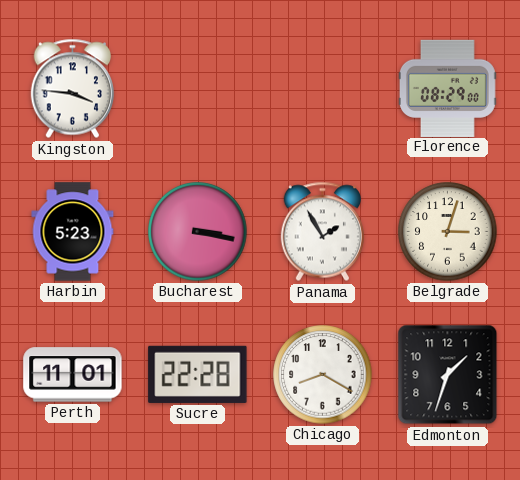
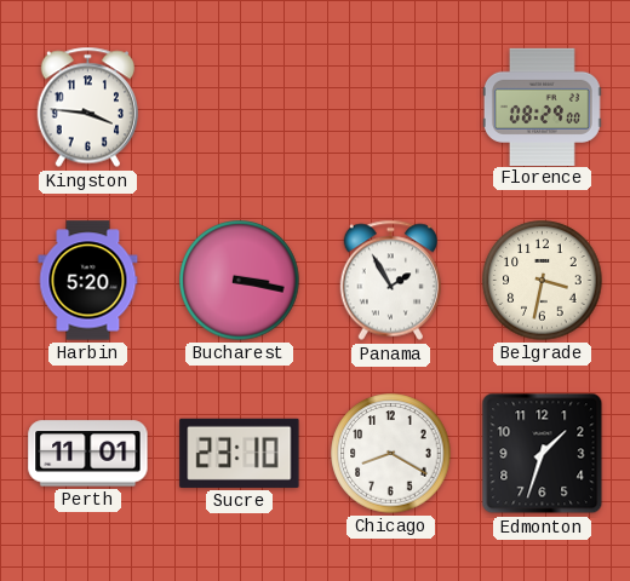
Harbin: 5:23 -> 5:20 (88, 281)
Belgrade: 3:03 -> 3:32 (543, 281)
Sucre: 22:28 -> 23:10 (240, 453)
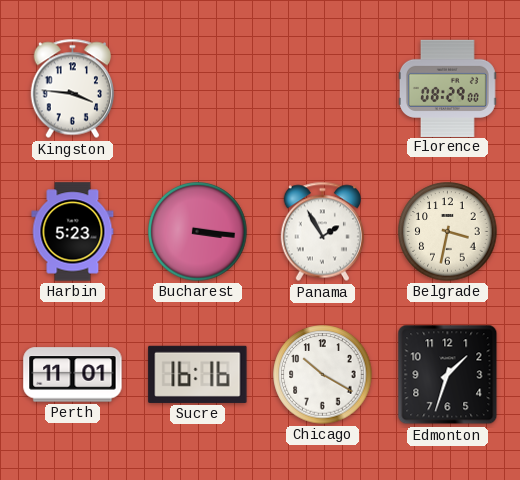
Harbin: 5:20 -> 5:23 (73, 232)
Bucharest: 3:17 -> 3:16 (198, 232)
Sucre: 23:10 -> 16:16 (198, 374)
Chicago: 8:20 -> 10:20 (323, 375)
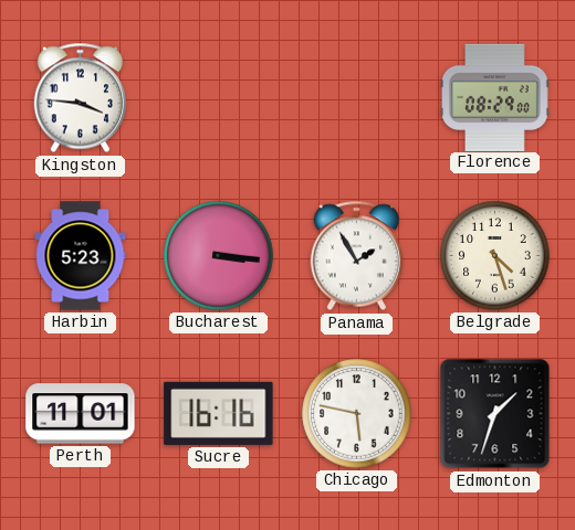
Belgrade: 3:32 -> 4:27 (495, 256)
Chicago: 10:20 -> 5:47 (357, 414)
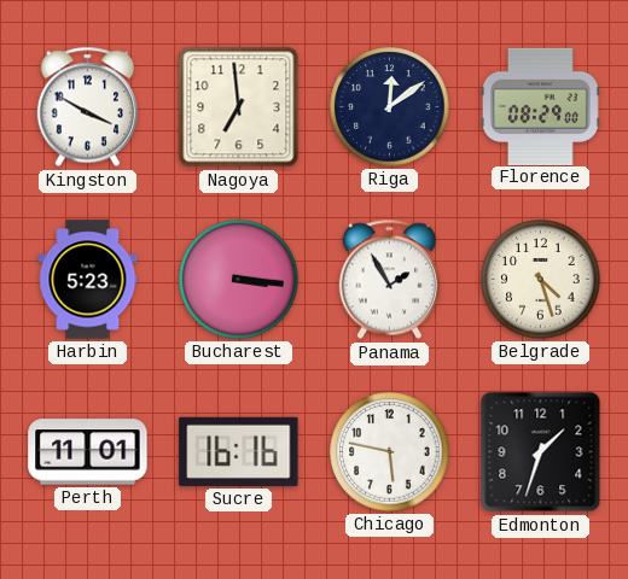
Kingston: 3:46 -> 3:50 (87, 107)
Nagoya: none -> 6:59 (239, 107)
Riga: none -> 12:09 (390, 107)
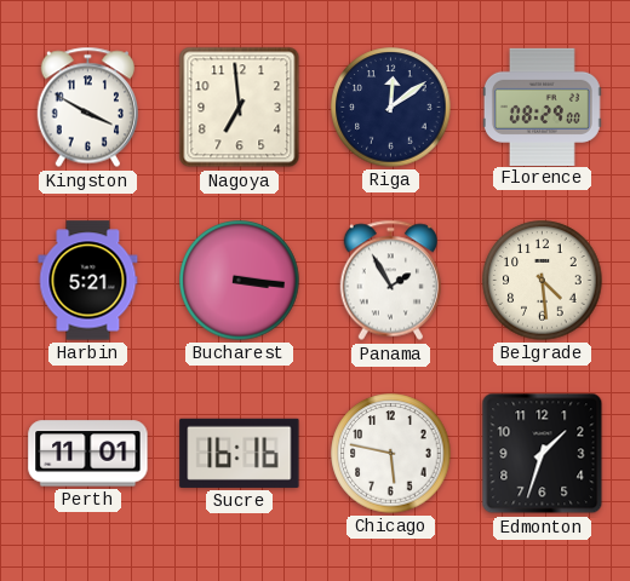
Harbin: 5:23 -> 5:21 (88, 281)
Belgrade: 4:27 -> 4:29 (543, 281)
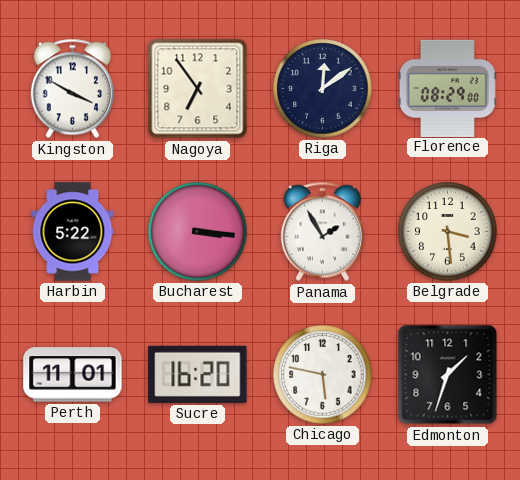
Nagoya: 6:59 -> 6:54 (198, 89)
Harbin: 5:21 -> 5:22 (73, 232)
Belgrade: 4:29 -> 3:29 (448, 232)
Sucre: 16:16 -> 16:20 (198, 374)
